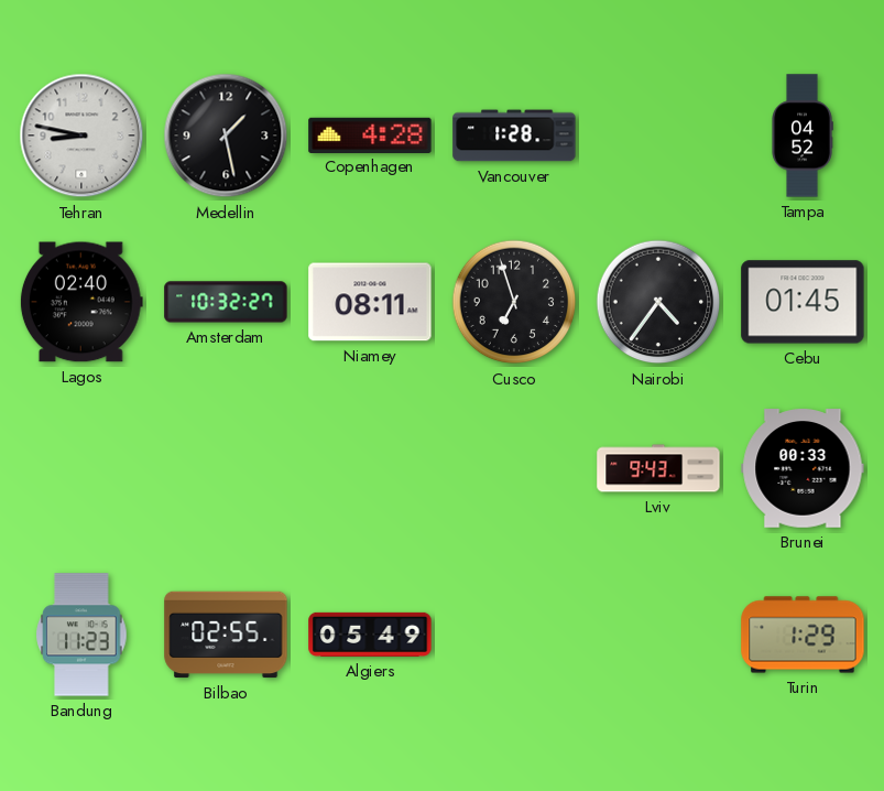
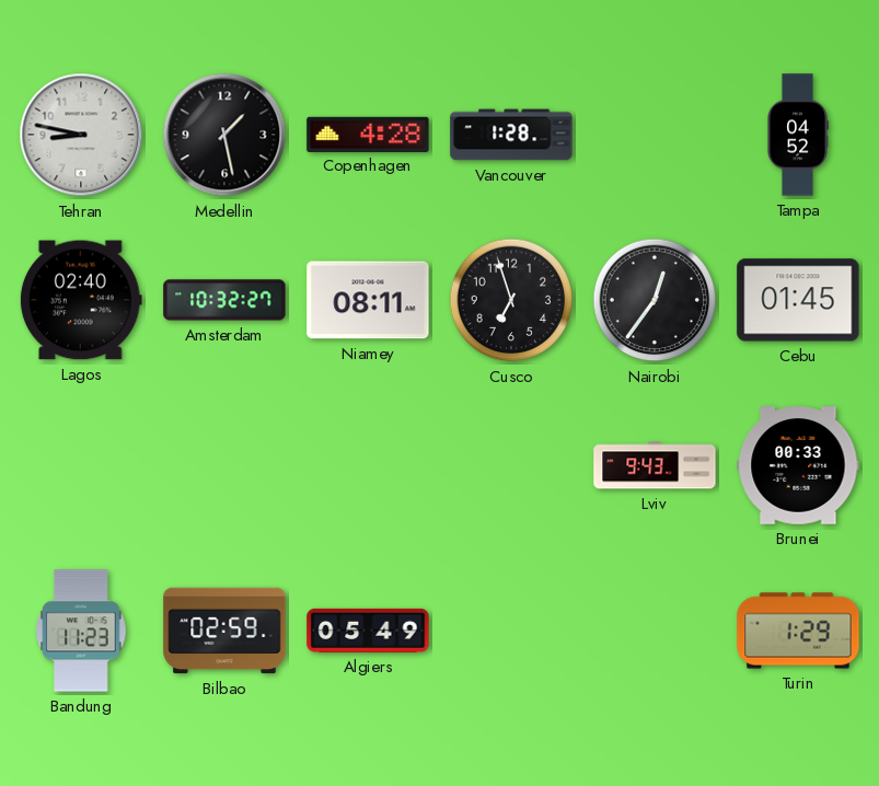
Nairobi: 4:36 -> 12:36 (655, 300)
Bilbao: 02:55 -> 02:59 (224, 631)
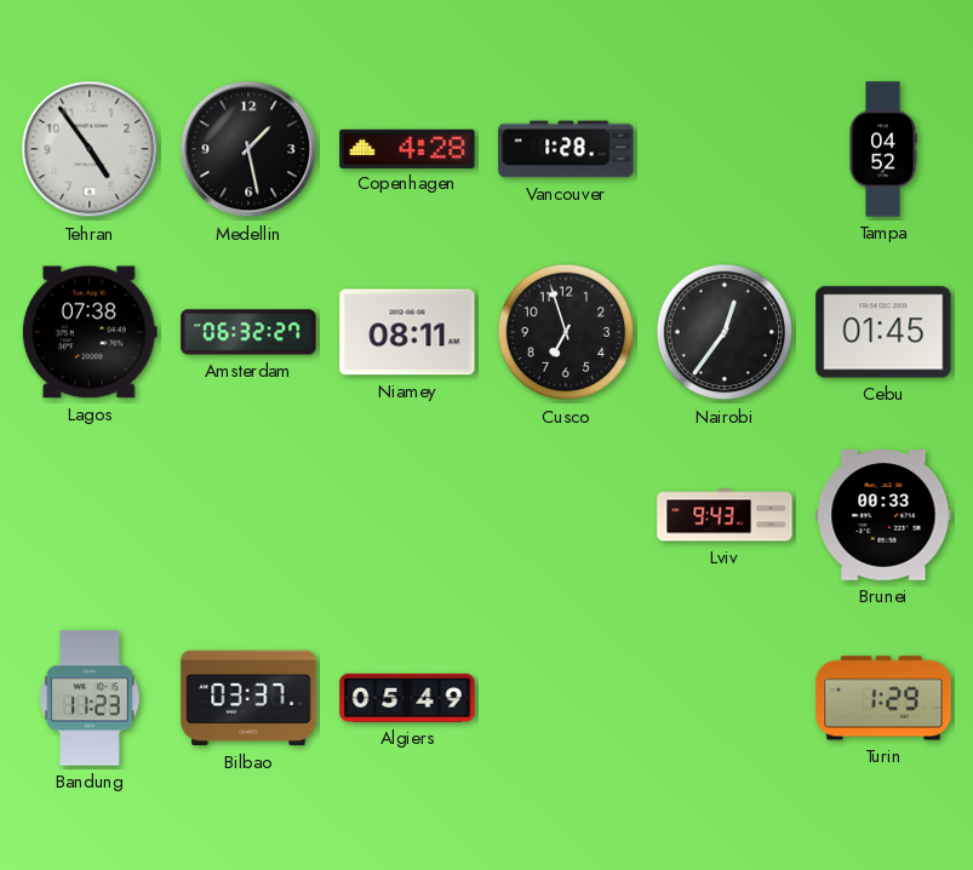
Tehran: 8:47 -> 4:54 (90, 149)
Lagos: 02:40 -> 07:38 (90, 332)
Amsterdam: 10:32 -> 06:32 (248, 332)
Bilbao: 02:59 -> 03:37 (248, 698)
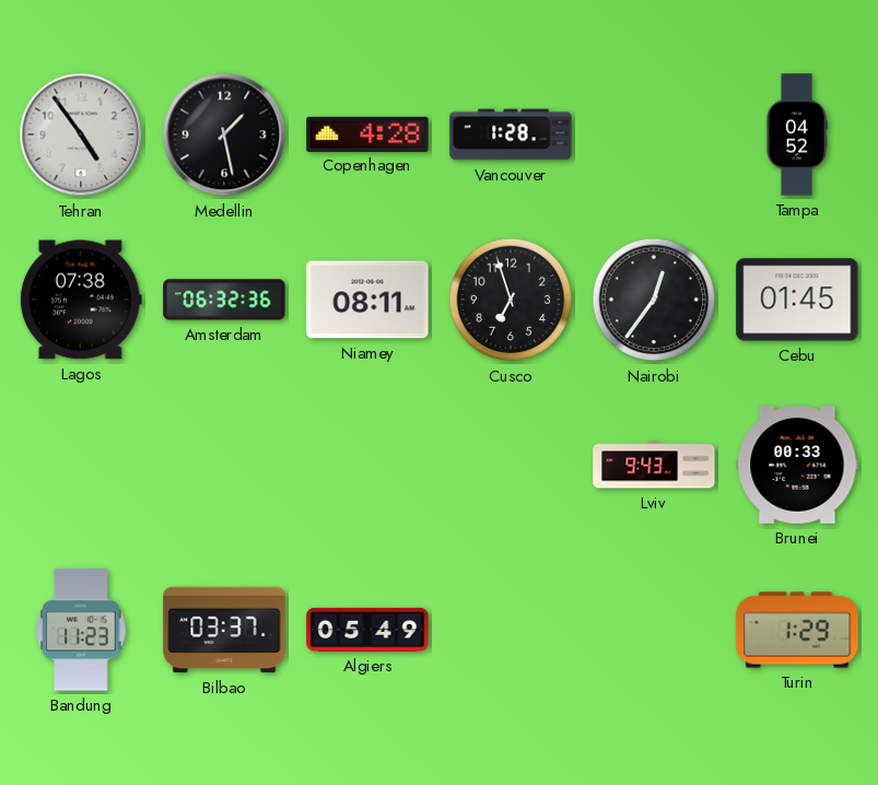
Amsterdam: 06:32:27 -> 06:32:36 (224, 300)
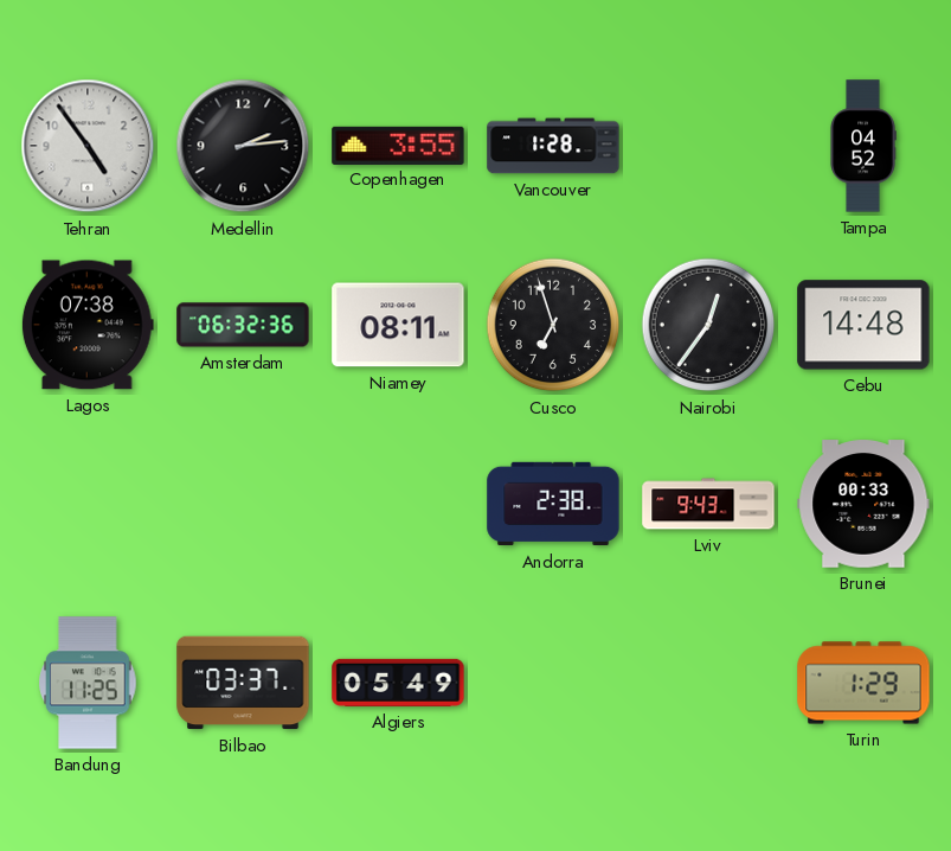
Medellin: 1:28 -> 2:14 (243, 146)
Copenhagen: 4:28 -> 3:55 (398, 145)
Cebu: 01:45 -> 14:48 (863, 325)
Andorra: none -> 2:38 (553, 504)
Bandung: 11:23 -> 11:25 (88, 683)
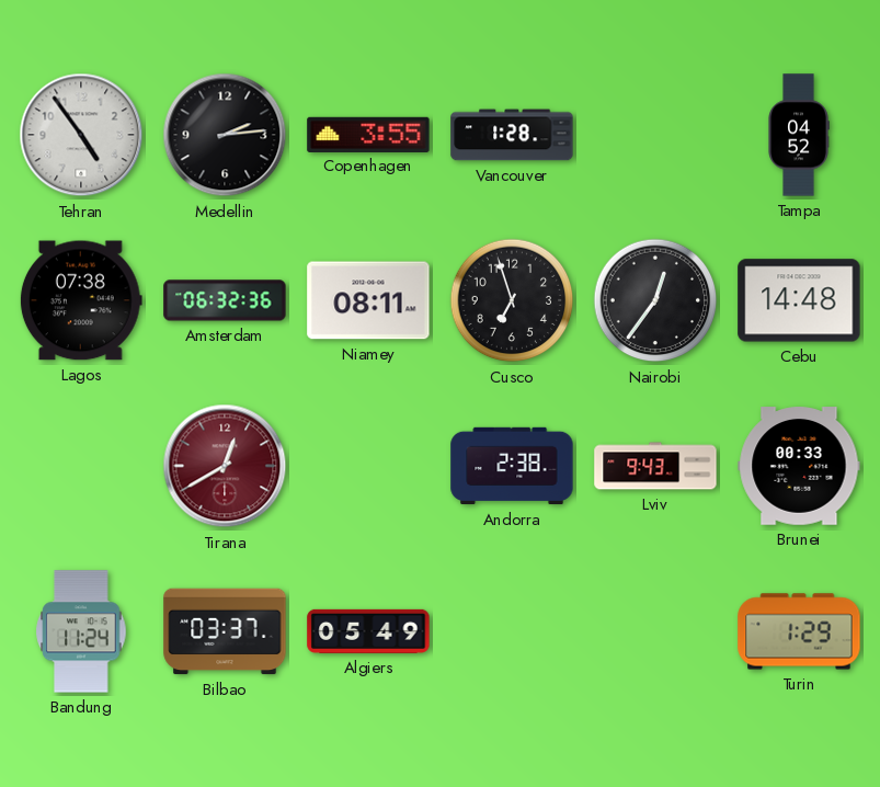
Tirana: none -> 12:40 (225, 466)
Bandung: 11:25 -> 11:24 (81, 631)
